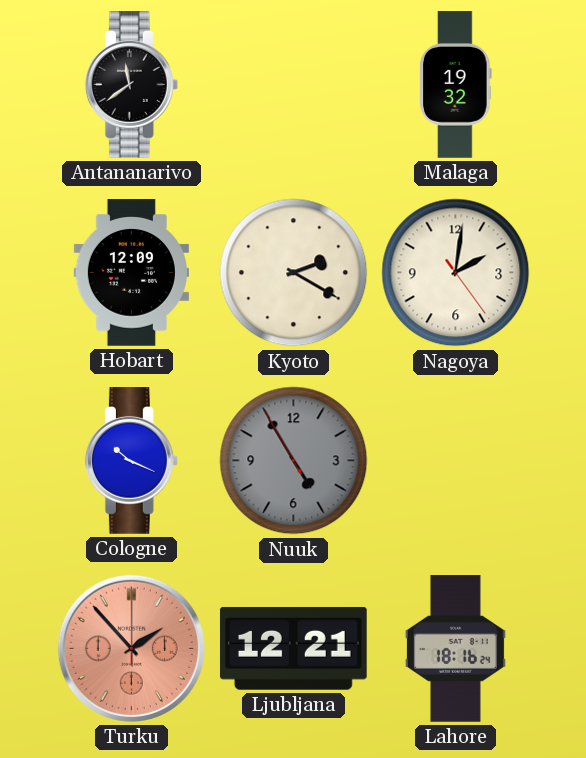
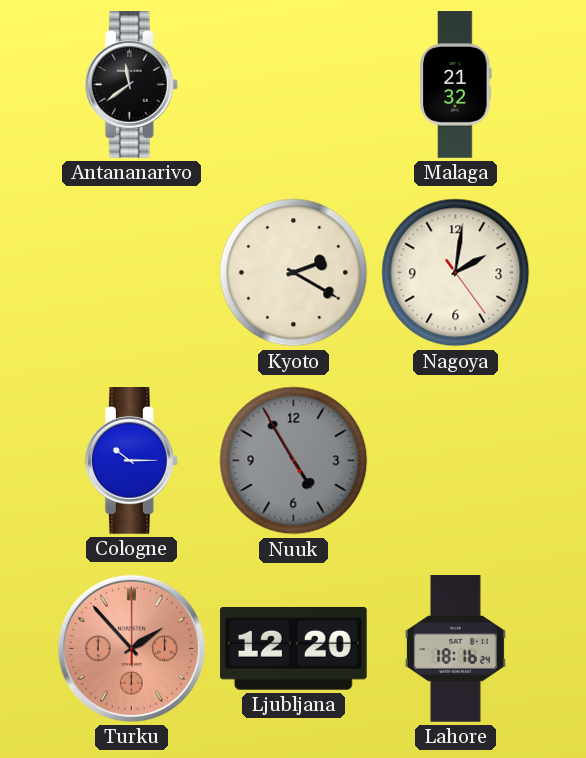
Malaga: 19:32 -> 21:32 (456, 85)
Hobart: 12:09 -> none (131, 273)
Cologne: 10:19 -> 10:15 (131, 461)
Ljubljana: 12:21 -> 12:20 (293, 648)
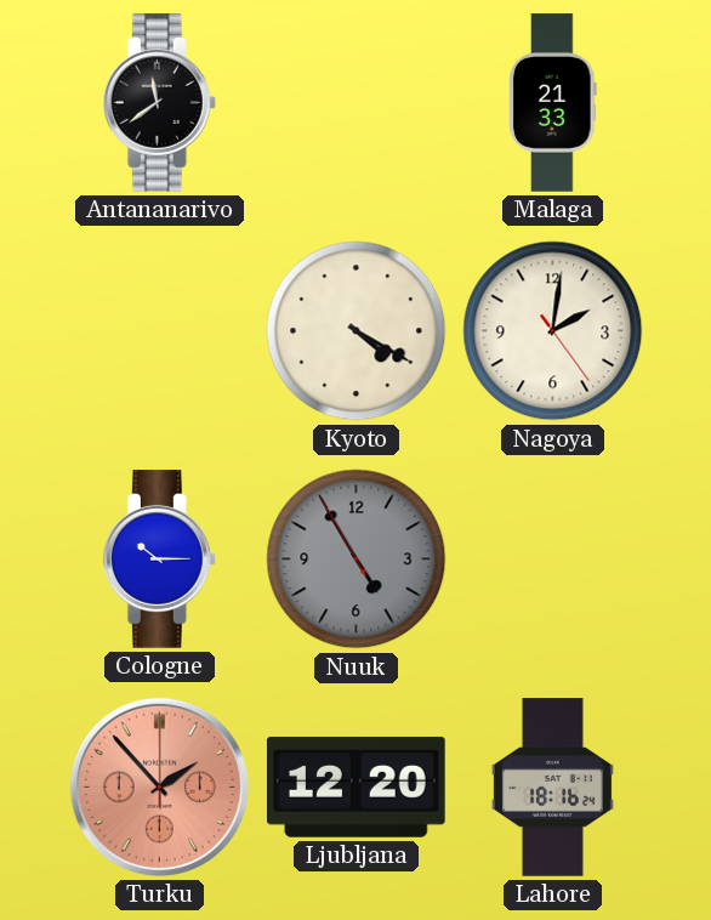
Malaga: 21:32 -> 21:33 (553, 103)
Kyoto: 2:20 -> 4:20 (357, 331)
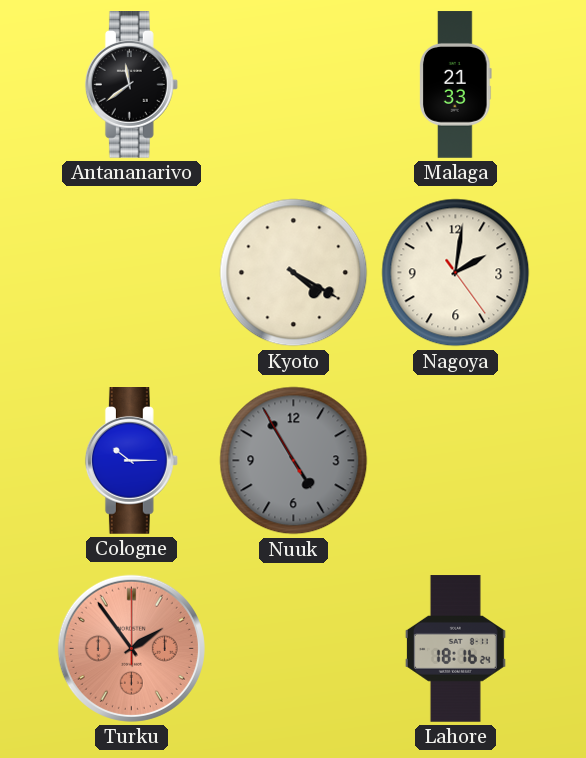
Turku: 1:53 -> 1:54 (131, 648)
Ljubljana: 12:20 -> none (355, 786)
